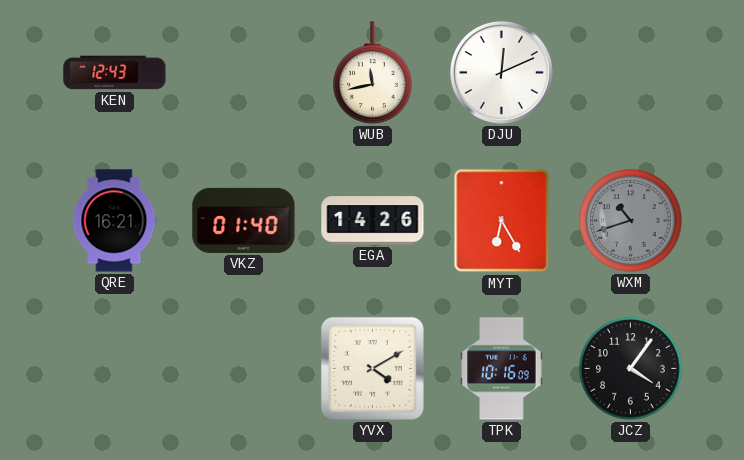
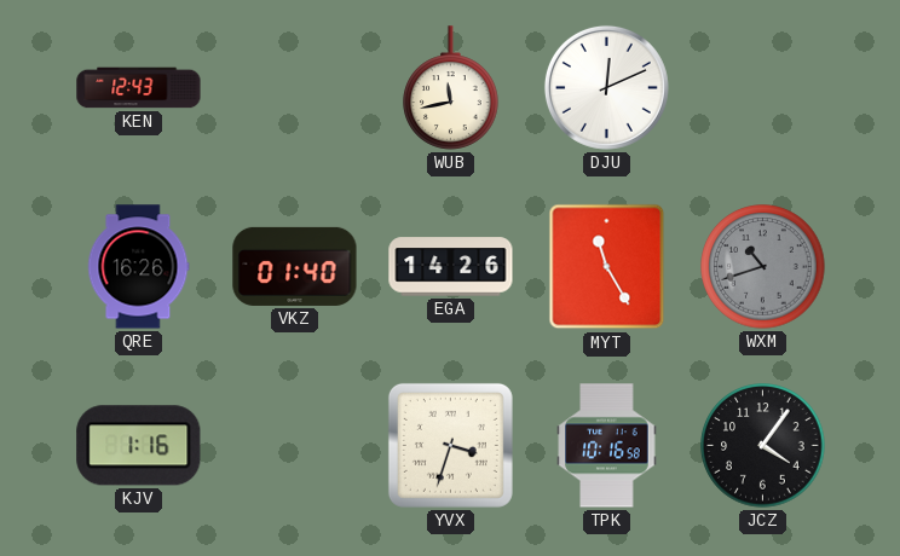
QRE: 16:21 -> 16:26 (138, 267)
MYT: 6:25 -> 11:25 (607, 267)
KJV: none -> 1:16 (139, 446)
YVX: 4:10 -> 3:33 (450, 445)
TPK: 10:16:09 -> 10:16:58 (607, 446)
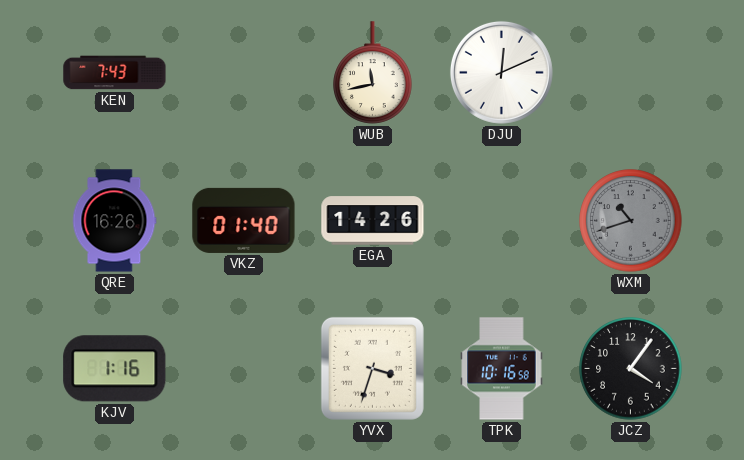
KEN: 12:43 -> 7:43 (115, 73)
MYT: 11:25 -> none (607, 267)
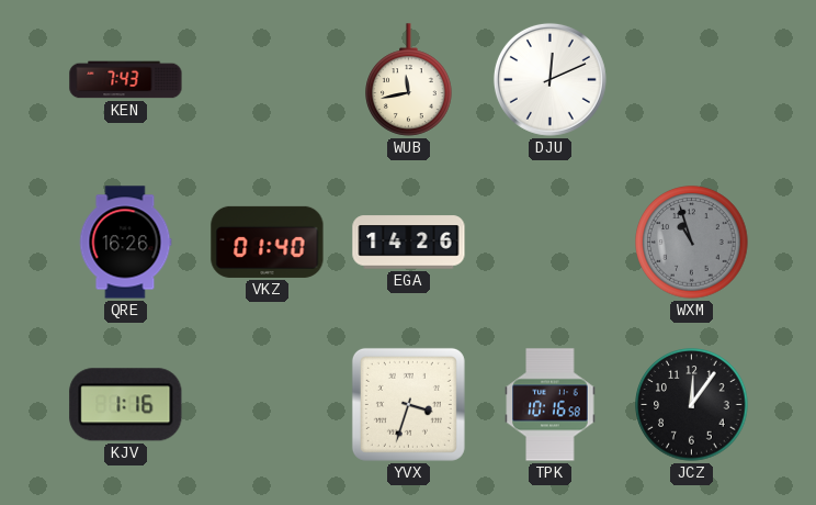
WXM: 10:42 -> 10:57 (692, 243)
JCZ: 4:06 -> 12:06 (692, 405)
